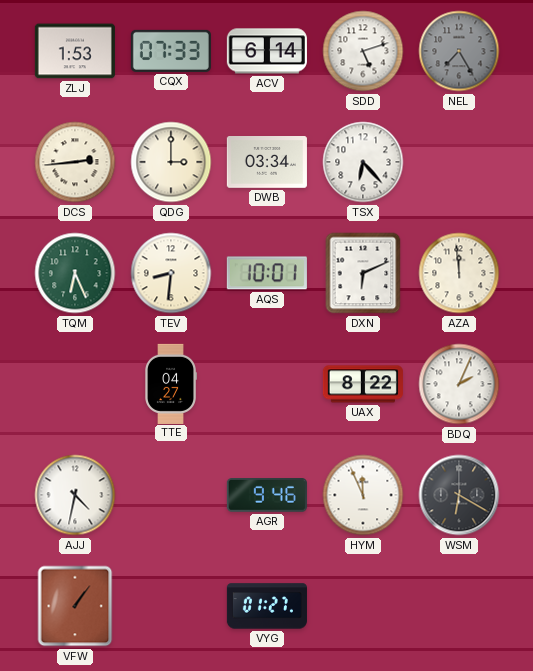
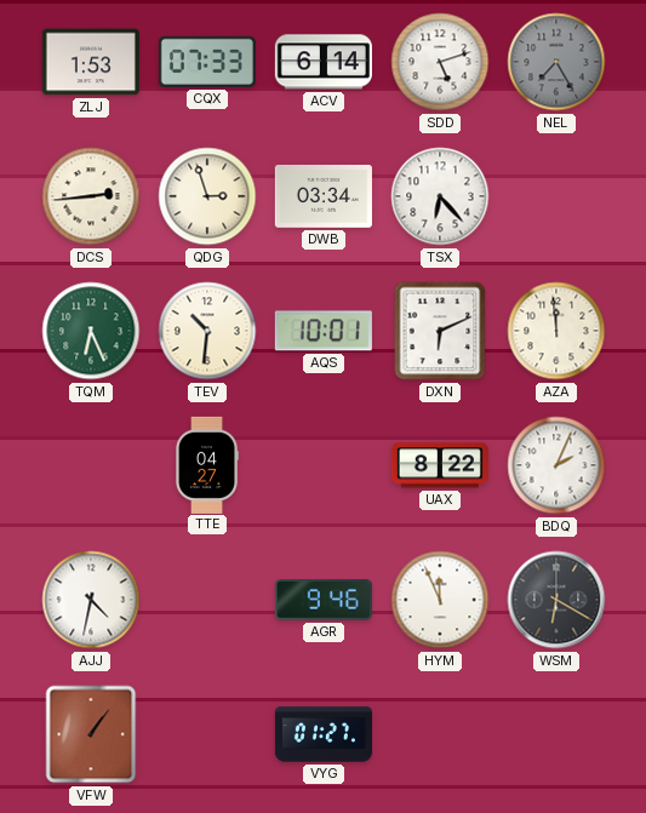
QDG: 3:00 -> 2:57 (207, 196)
TEV: 8:31 -> 10:31 (207, 331)
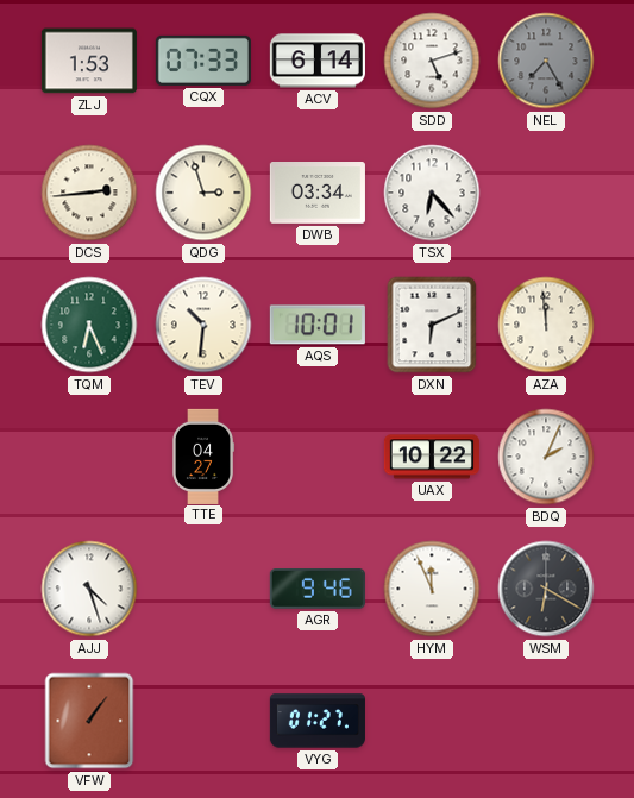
UAX: 8:22 -> 10:22 (432, 457)
AJJ: 4:32 -> 4:27 (89, 589)
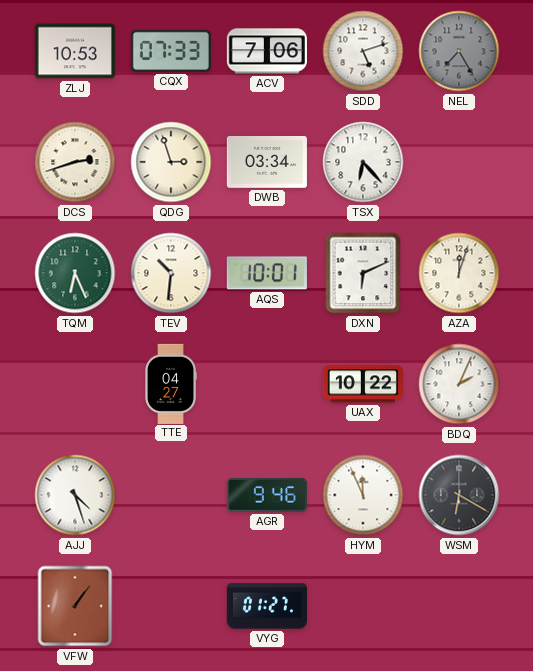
ZLJ: 1:53 -> 10:53 (75, 51)
ACV: 6:14 -> 7:06 (267, 51)
DCS: 2:44 -> 2:42 (75, 162)
AZA: 11:59 -> 12:03 (459, 273)
